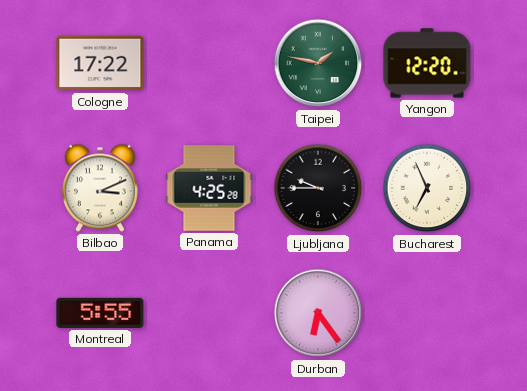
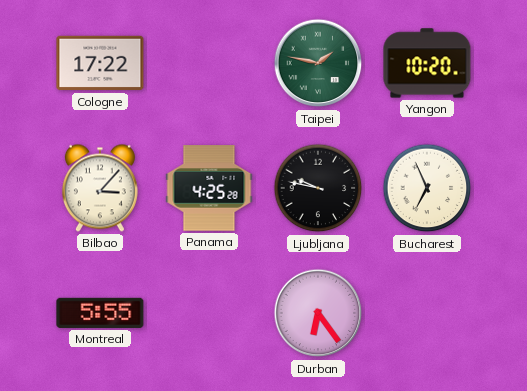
Yangon: 12:20 -> 10:20 (427, 63)
Bilbao: 3:11 -> 3:07 (100, 188)
Ljubljana: 9:45 -> 9:47 (318, 188)
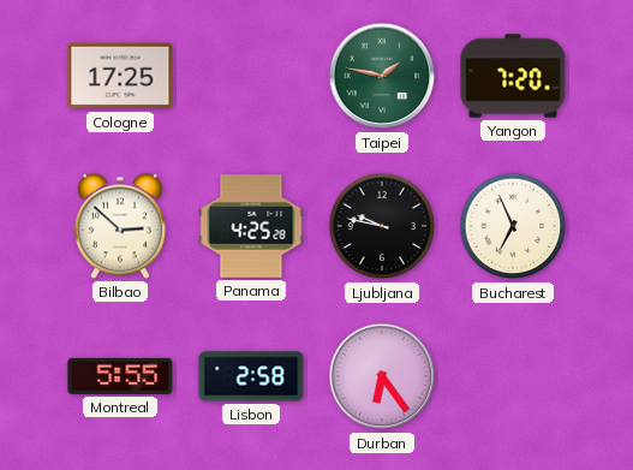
Cologne: 17:22 -> 17:25 (120, 76)
Yangon: 10:20 -> 7:20 (513, 76)
Bilbao: 3:07 -> 2:52 (120, 226)
Lisbon: none -> 2:58 (251, 376)
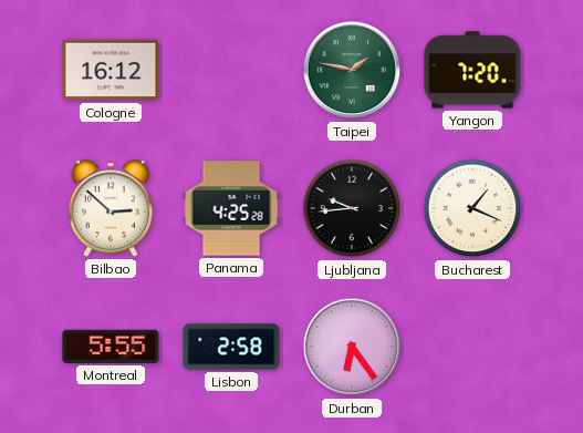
Cologne: 17:25 -> 16:12 (111, 70)
Ljubljana: 9:47 -> 9:44 (352, 208)
Bucharest: 6:56 -> 1:19 (472, 208)
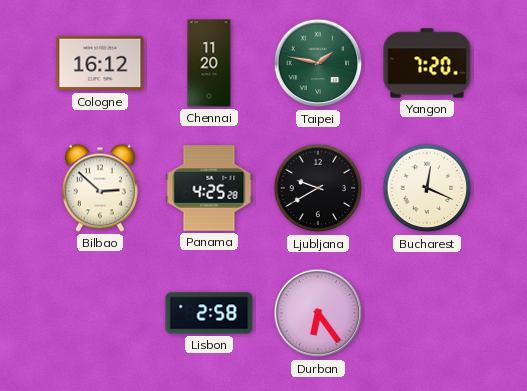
Chennai: none -> 11:20 (209, 63)
Ljubljana: 9:44 -> 9:40 (318, 188)
Bucharest: 1:19 -> 12:19 (427, 188)
Montreal: 5:55 -> none (111, 347)
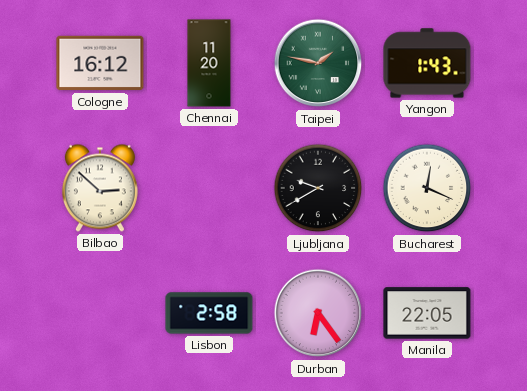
Yangon: 7:20 -> 1:43 (427, 63)
Panama: 4:25 -> none (209, 188)
Manila: none -> 22:05 (427, 313)
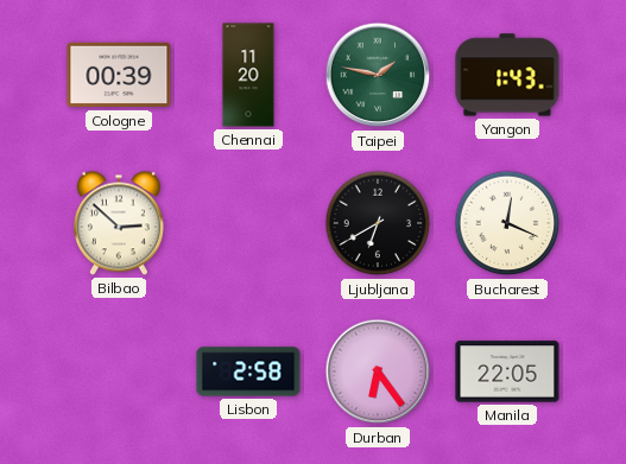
Cologne: 16:12 -> 00:39 (119, 75)
Ljubljana: 9:40 -> 6:40 (378, 223)
